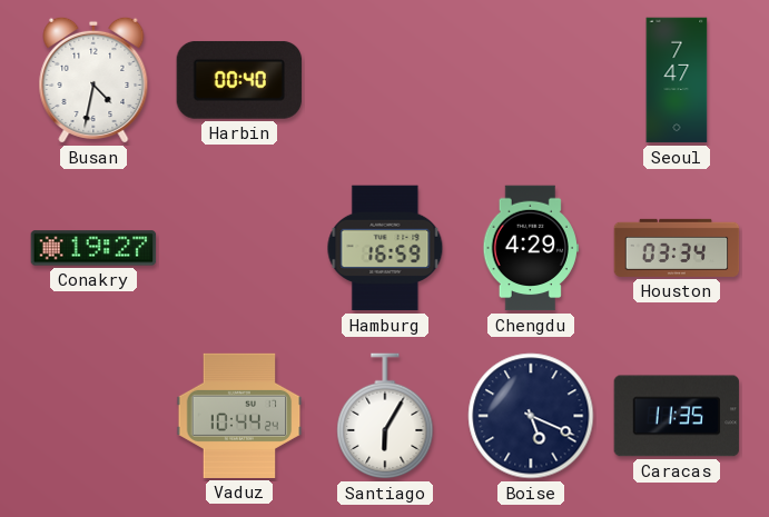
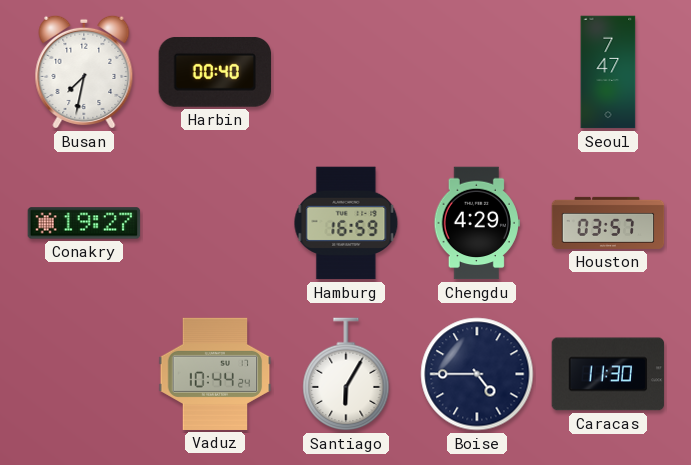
Busan: 4:32 -> 7:32 (84, 72)
Houston: 03:34 -> 03:57 (608, 223)
Boise: 5:19 -> 4:45 (477, 374)
Caracas: 11:35 -> 11:30 (608, 374)
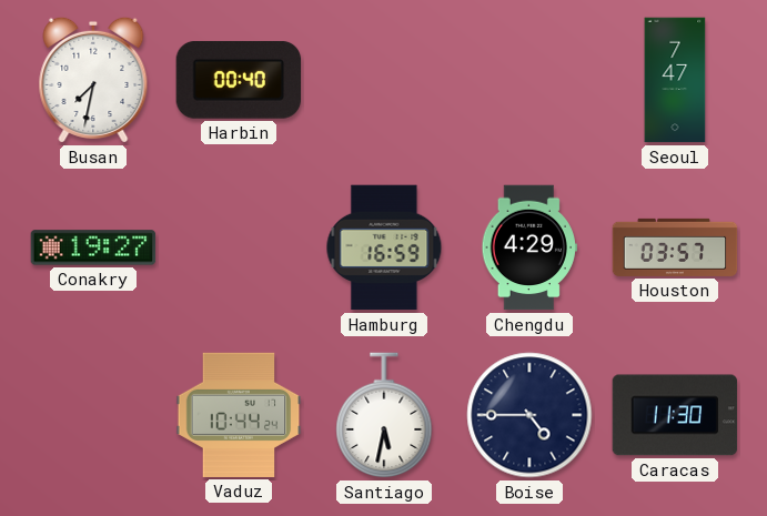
Santiago: 6:05 -> 5:32 (384, 416)
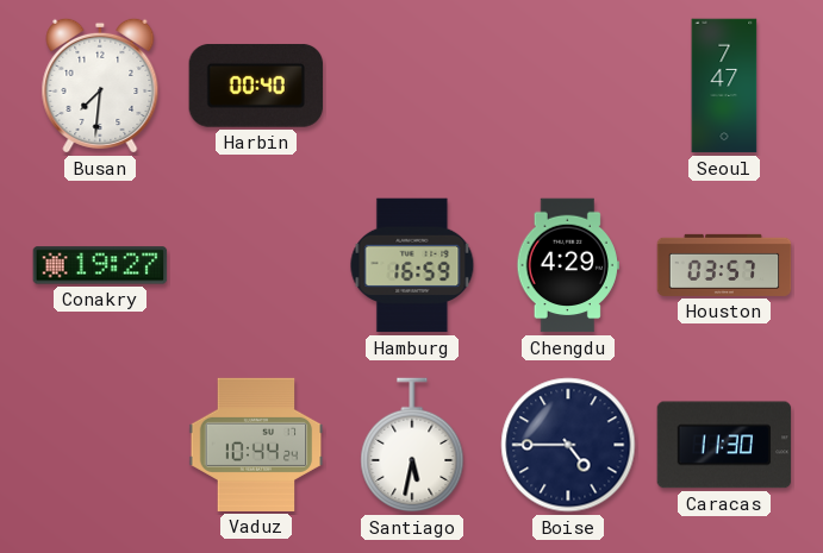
Busan: 7:32 -> 7:31 (100, 86)
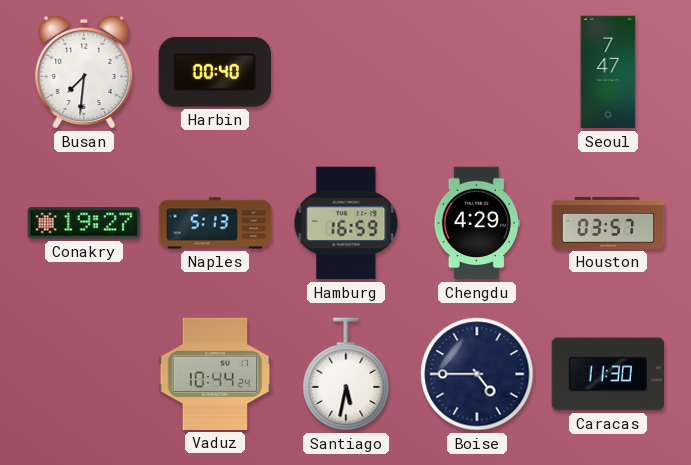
Naples: none -> 5:13 (215, 223)
